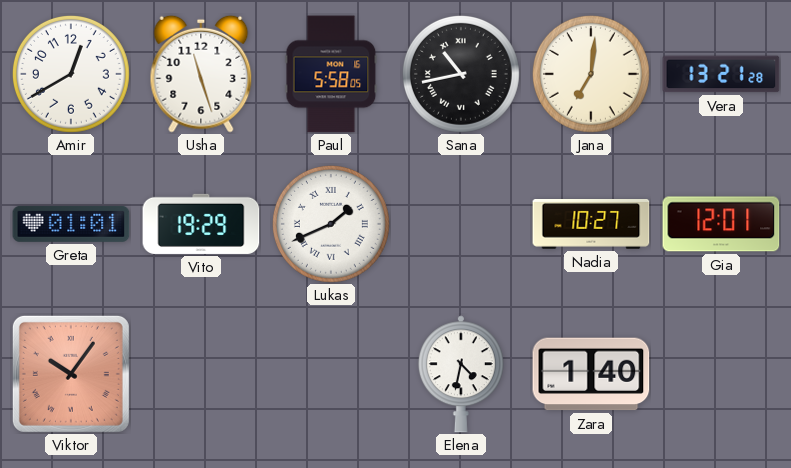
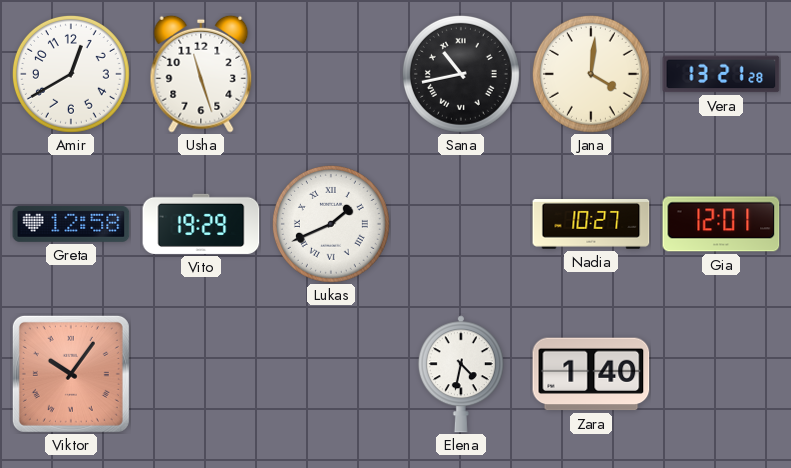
Paul: 5:58 -> none (331, 74)
Jana: 7:01 -> 4:01 (591, 74)
Greta: 01:01 -> 12:58 (71, 224)
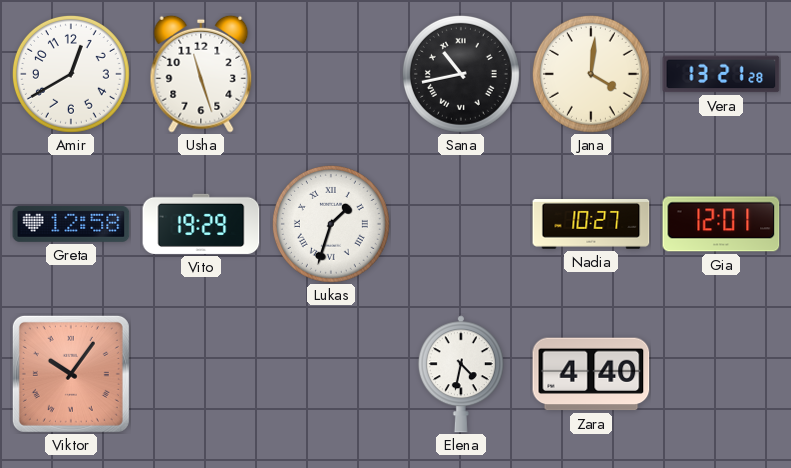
Lukas: 1:41 -> 1:33 (331, 224)
Zara: 1:40 -> 4:40 (591, 374)
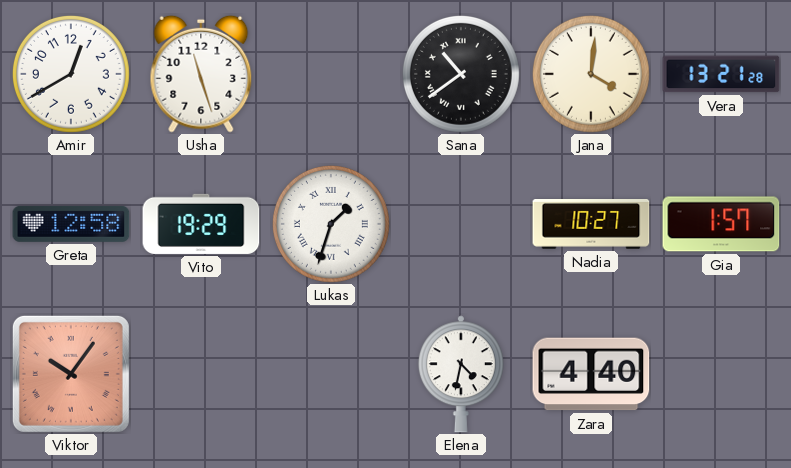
Sana: 10:43 -> 10:39 (461, 74)
Gia: 12:01 -> 1:57 (721, 224)
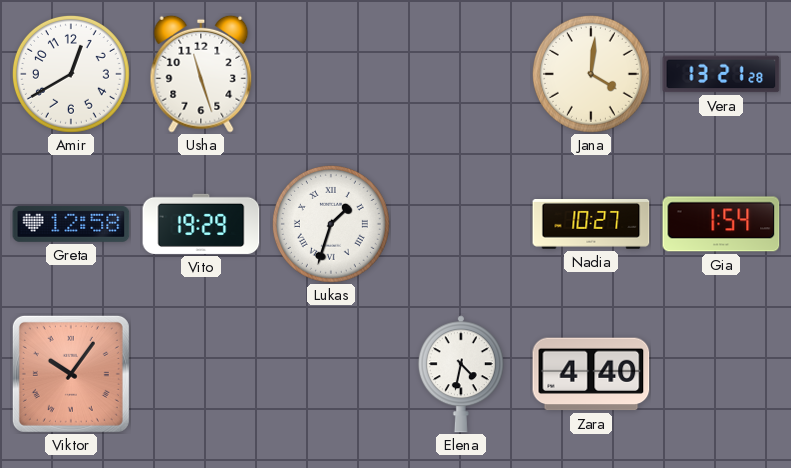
Sana: 10:39 -> none (461, 74)
Gia: 1:57 -> 1:54 (721, 224)
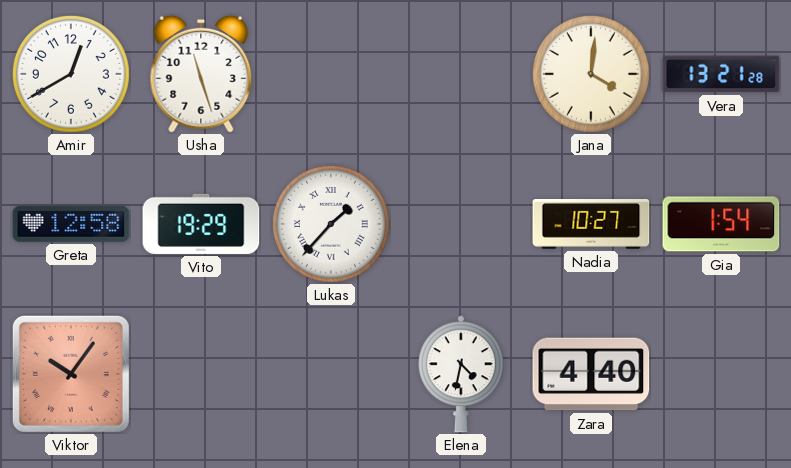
Lukas: 1:33 -> 1:37 (331, 224)
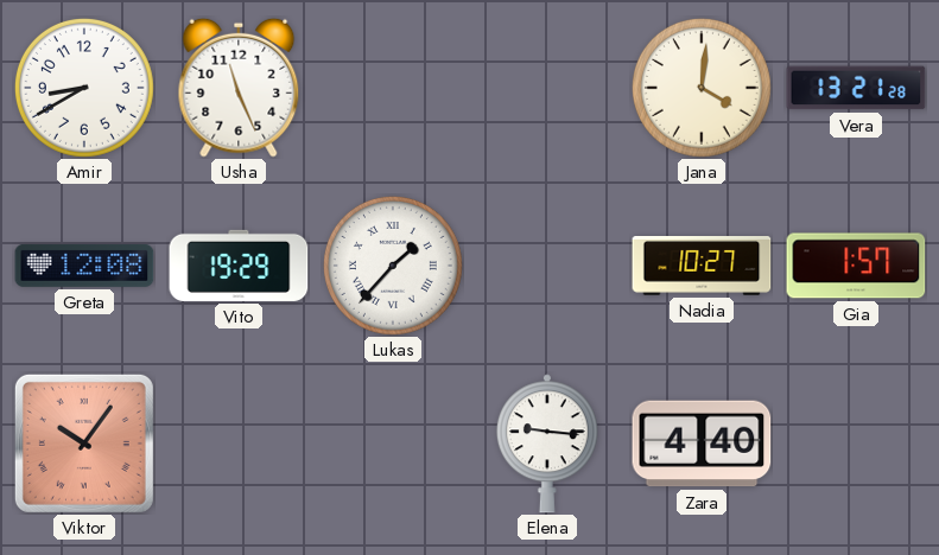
Amir: 12:40 -> 8:40 (84, 88)
Usha: 11:27 -> 11:26 (239, 88)
Greta: 12:58 -> 12:08 (84, 266)
Gia: 1:54 -> 1:57 (856, 266)
Elena: 4:32 -> 9:16 (547, 444)
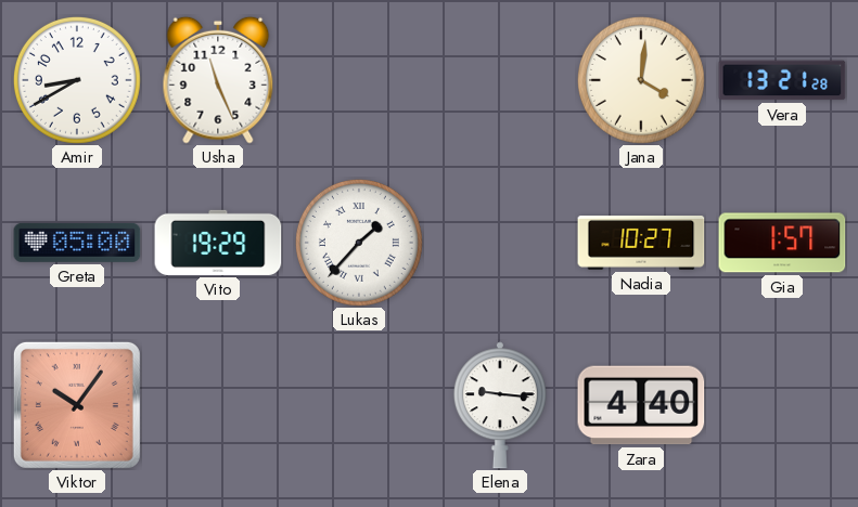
Greta: 12:08 -> 05:00 (77, 243)
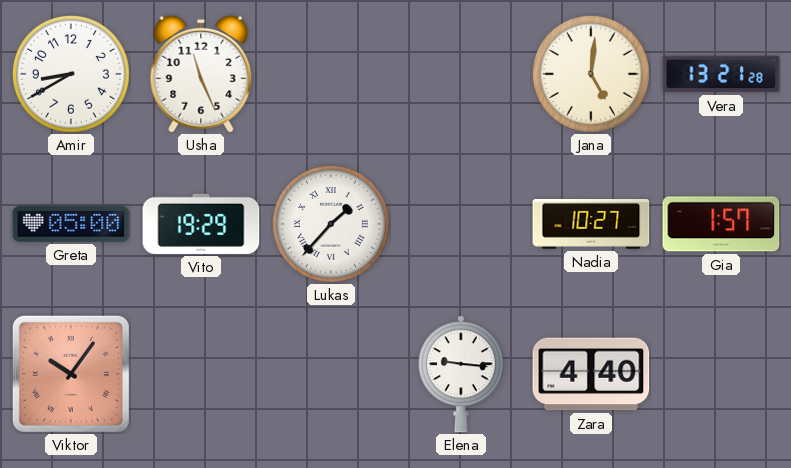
Jana: 4:01 -> 5:01 (591, 74)
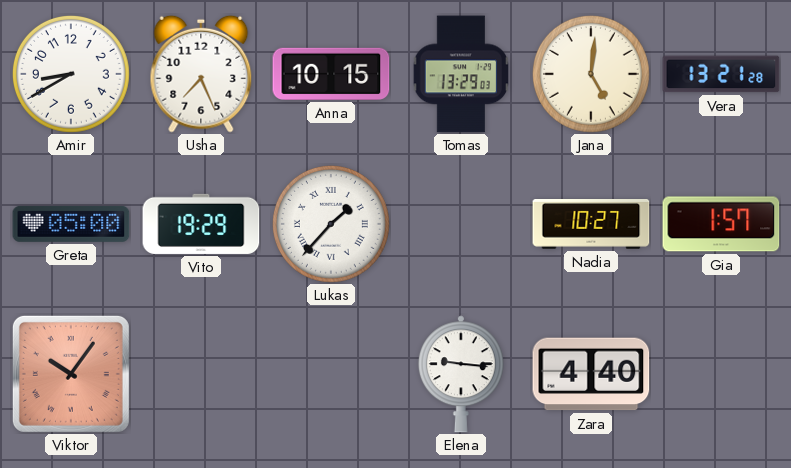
Usha: 11:26 -> 7:26 (201, 74)
Anna: none -> 10:15 (331, 74)
Tomas: none -> 13:29 (461, 74)
